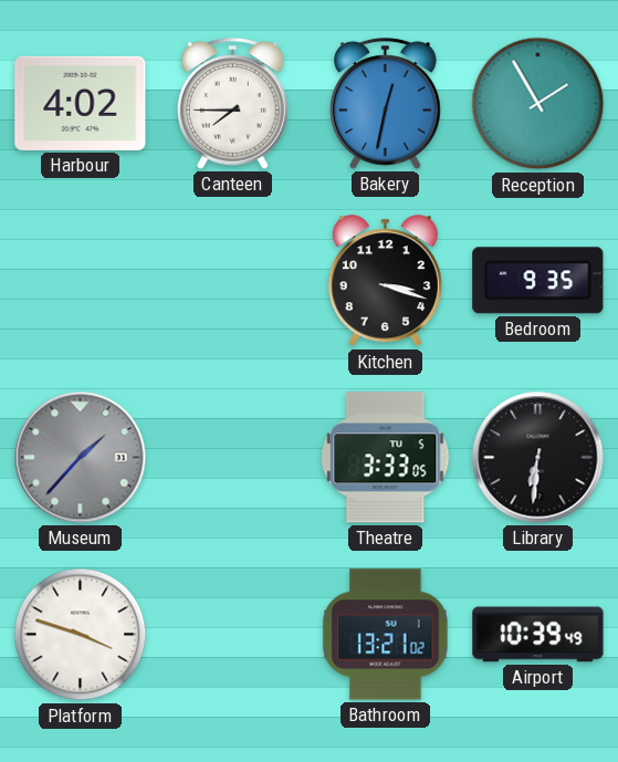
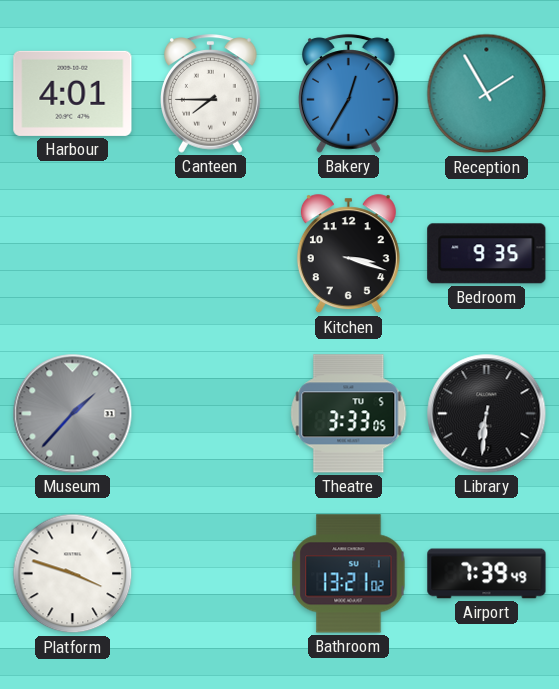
Harbour: 4:02 -> 4:01 (73, 93)
Bakery: 12:32 -> 12:35 (349, 94)
Airport: 10:39 -> 7:39 (487, 574)
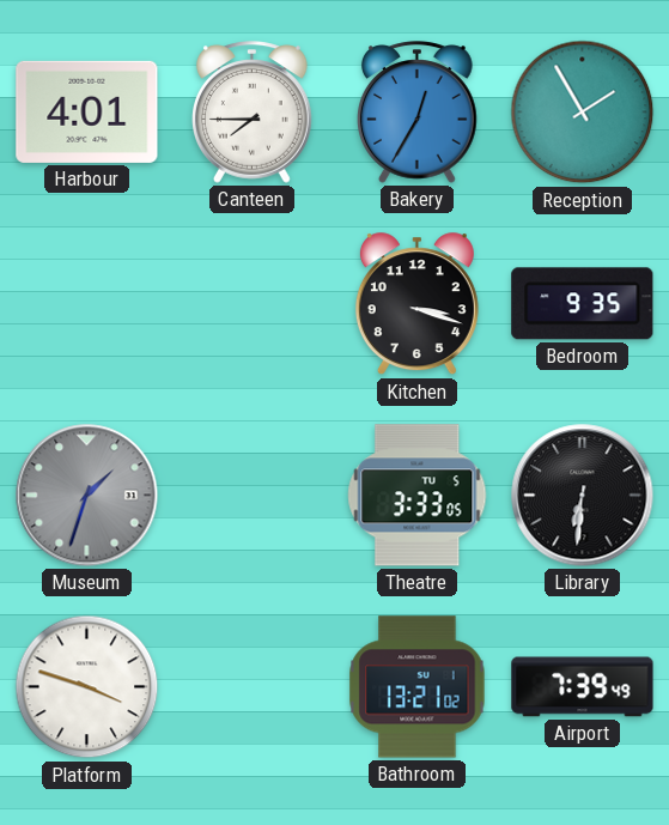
Museum: 1:37 -> 1:33 (87, 496)
